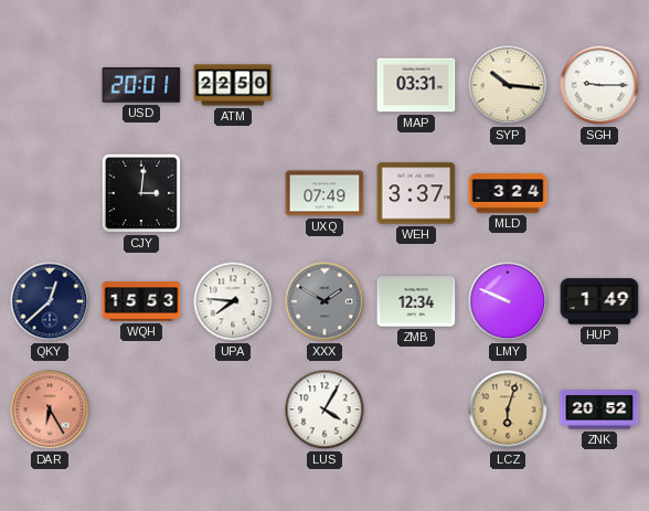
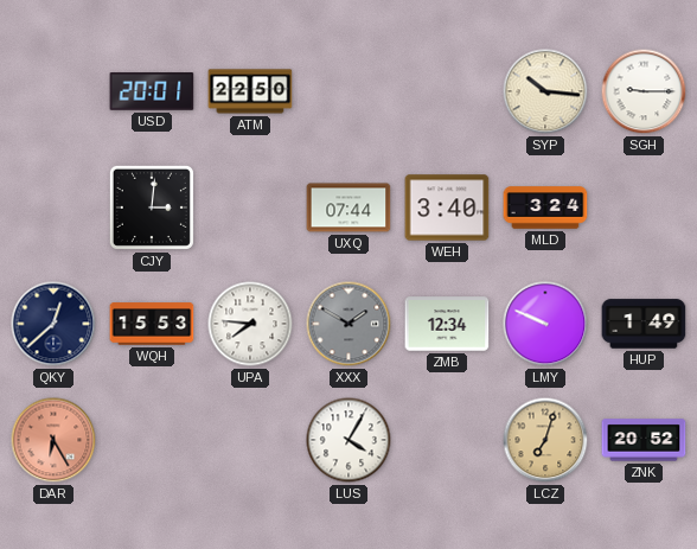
MAP: 03:31 -> none (416, 85)
UXQ: 07:49 -> 07:44 (348, 208)
WEH: 3:37 -> 3:40 (447, 208)
LCZ: 6:03 -> 7:03 (545, 440)
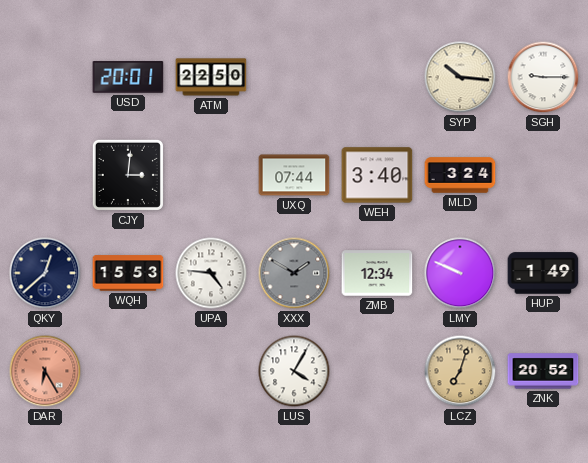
UPA: 7:46 -> 4:46 (211, 273)
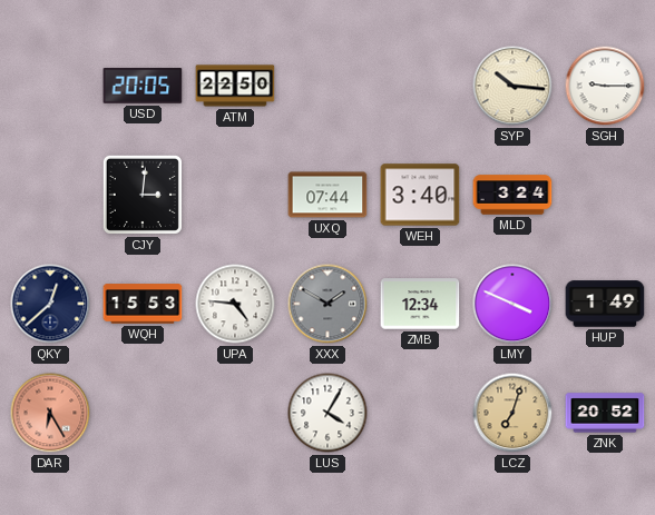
USD: 20:01 -> 20:05 (143, 86)
LMY: 9:49 -> 3:49 (512, 304)
